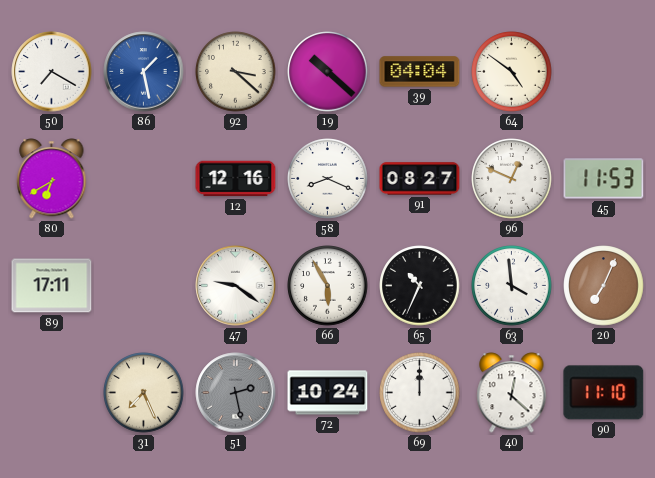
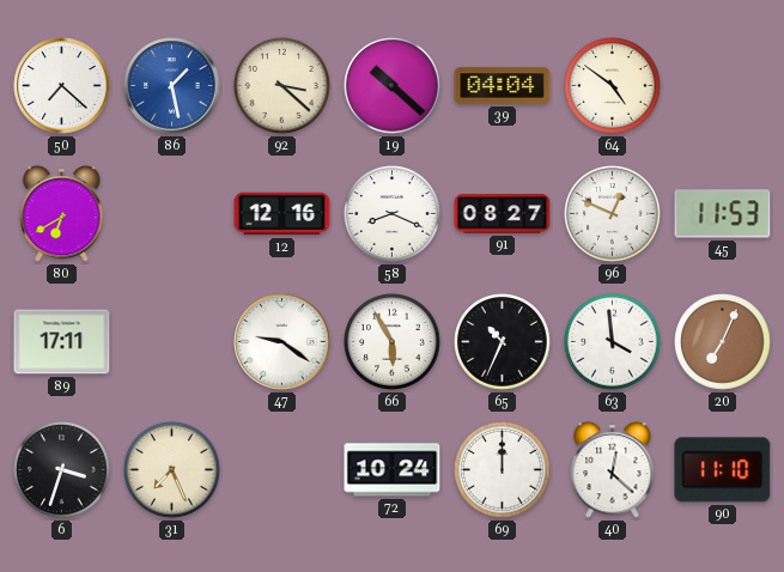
50: 7:20 -> 7:22 (62, 86)
6: none -> 3:33 (62, 470)
51: 2:28 -> none (236, 393)
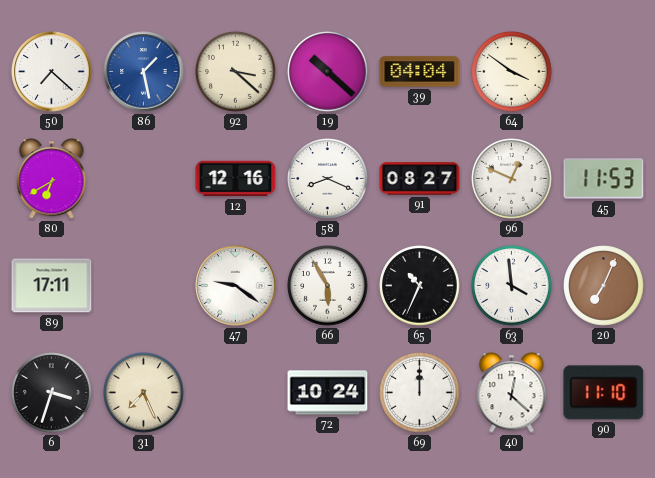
64: 4:51 -> 3:51 (512, 72)
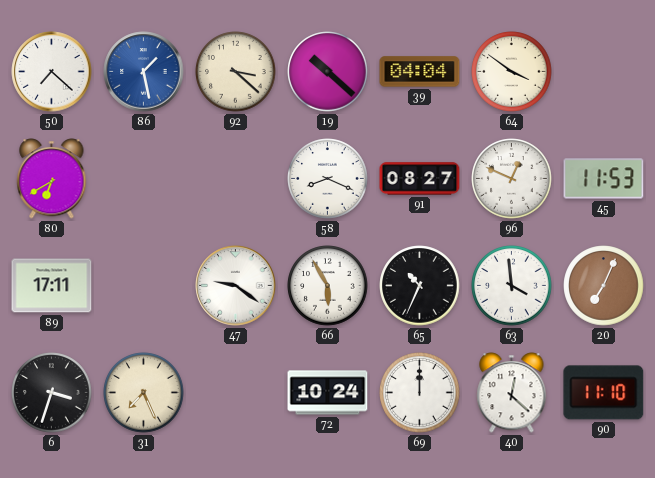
12: 12:16 -> none (236, 179)
